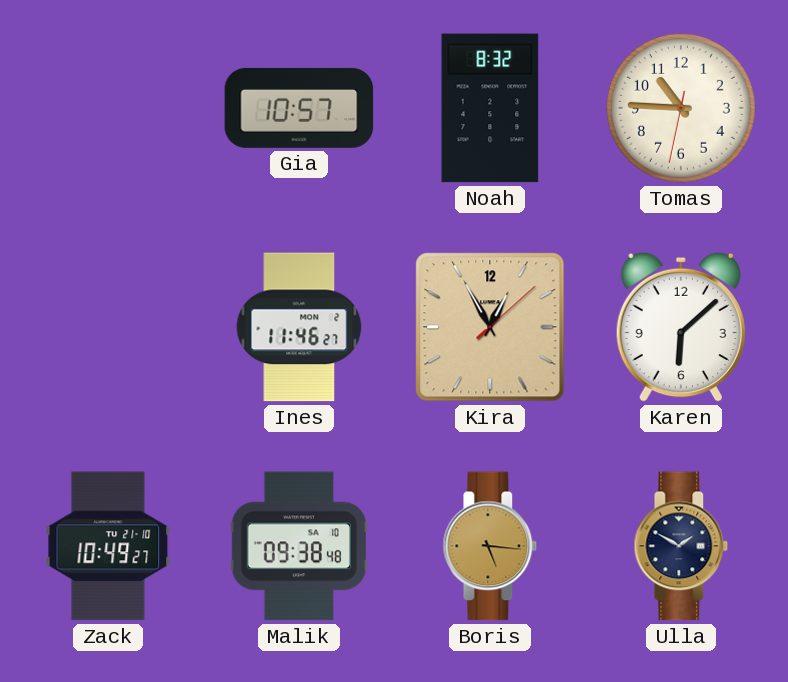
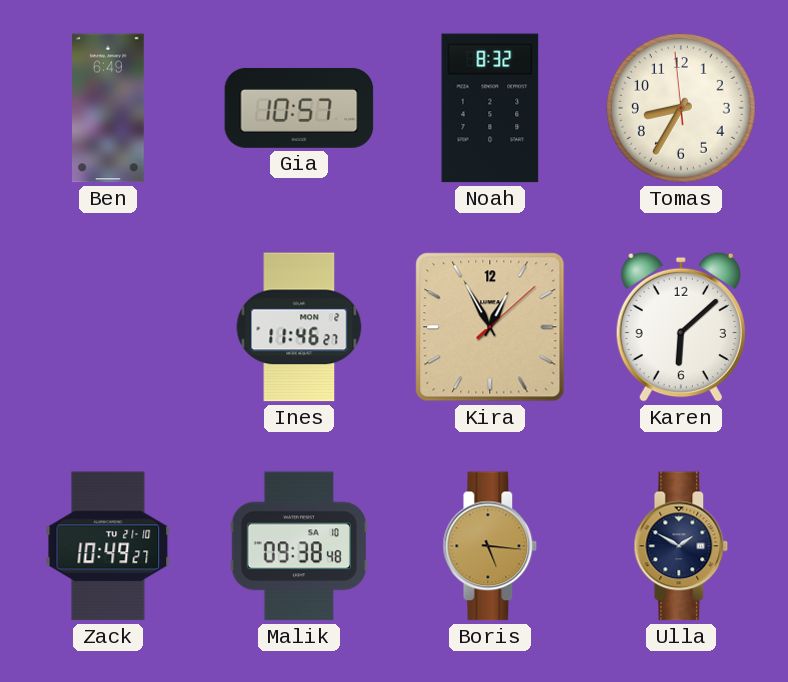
Ben: none -> 6:49 (109, 108)
Tomas: 10:45 -> 8:34 (681, 108)
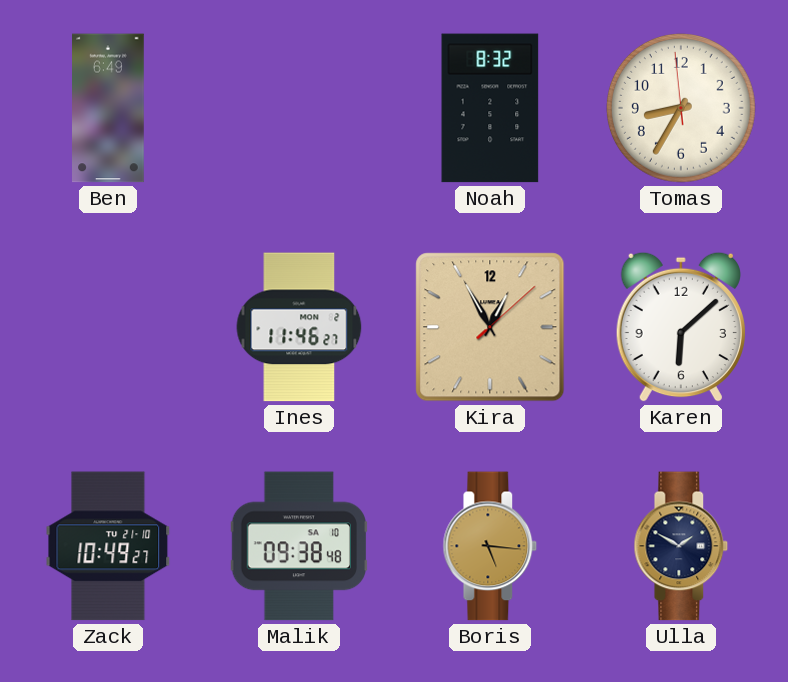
Gia: 10:57 -> none (299, 108)
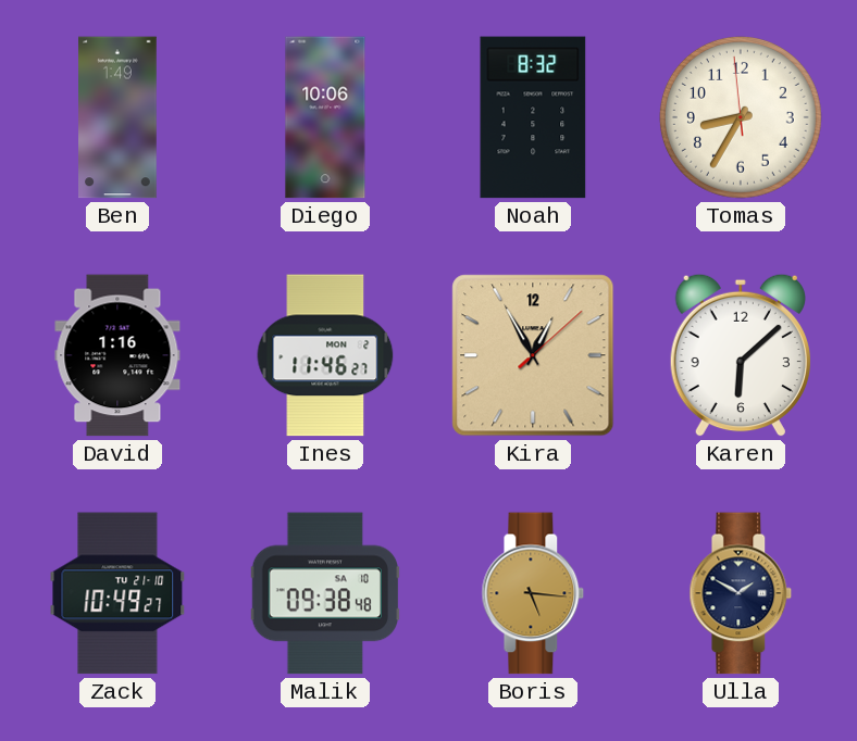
Ben: 6:49 -> 1:49 (119, 117)
Diego: none -> 10:06 (325, 117)
David: none -> 1:16 (117, 355)
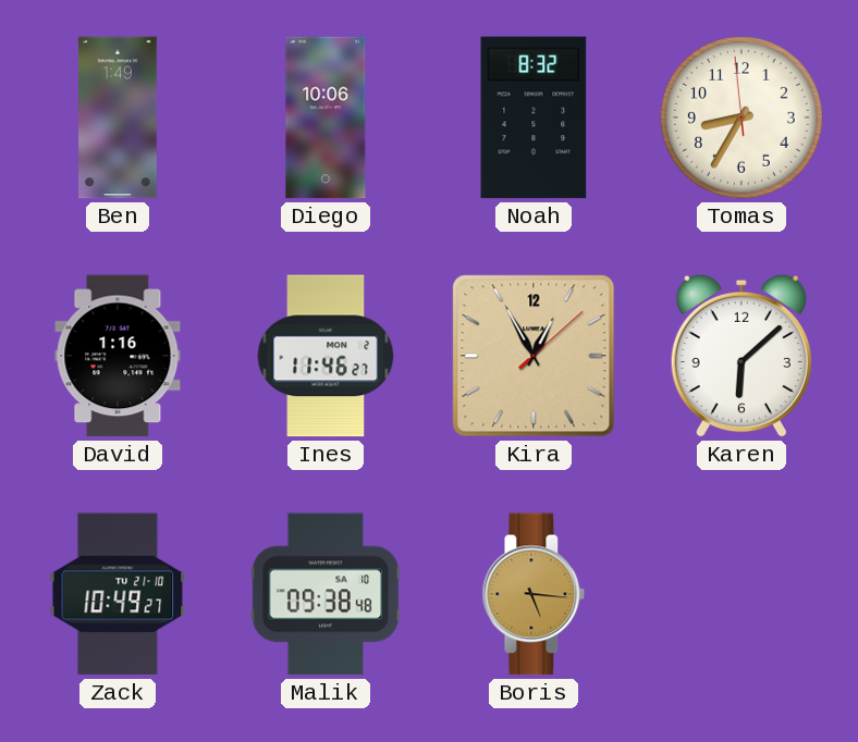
Ulla: 1:50 -> none (741, 593)
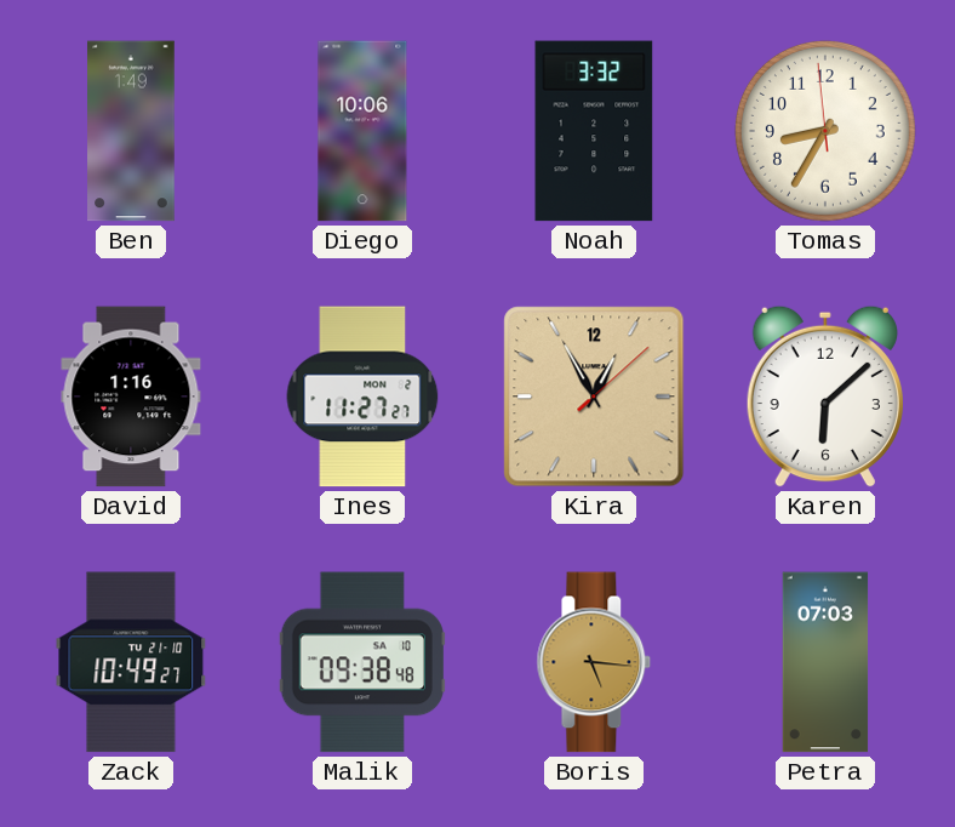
Noah: 8:32 -> 3:32 (594, 131)
Ines: 11:46 -> 11:27 (362, 397)
Petra: none -> 07:03 (825, 662)
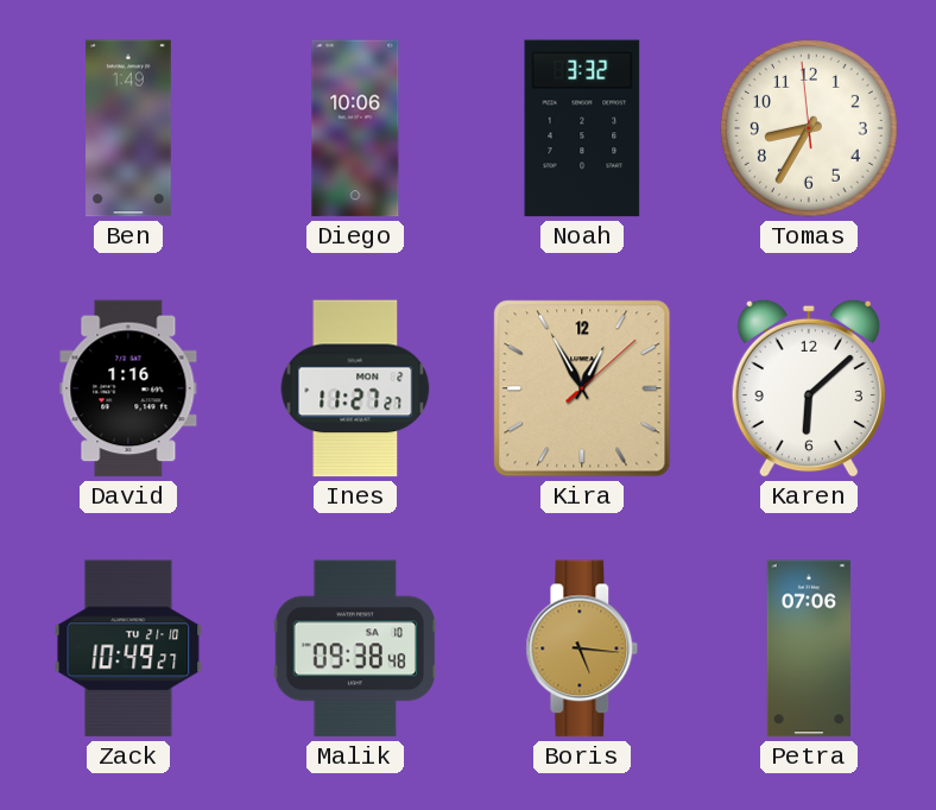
Petra: 07:03 -> 07:06 (809, 648)
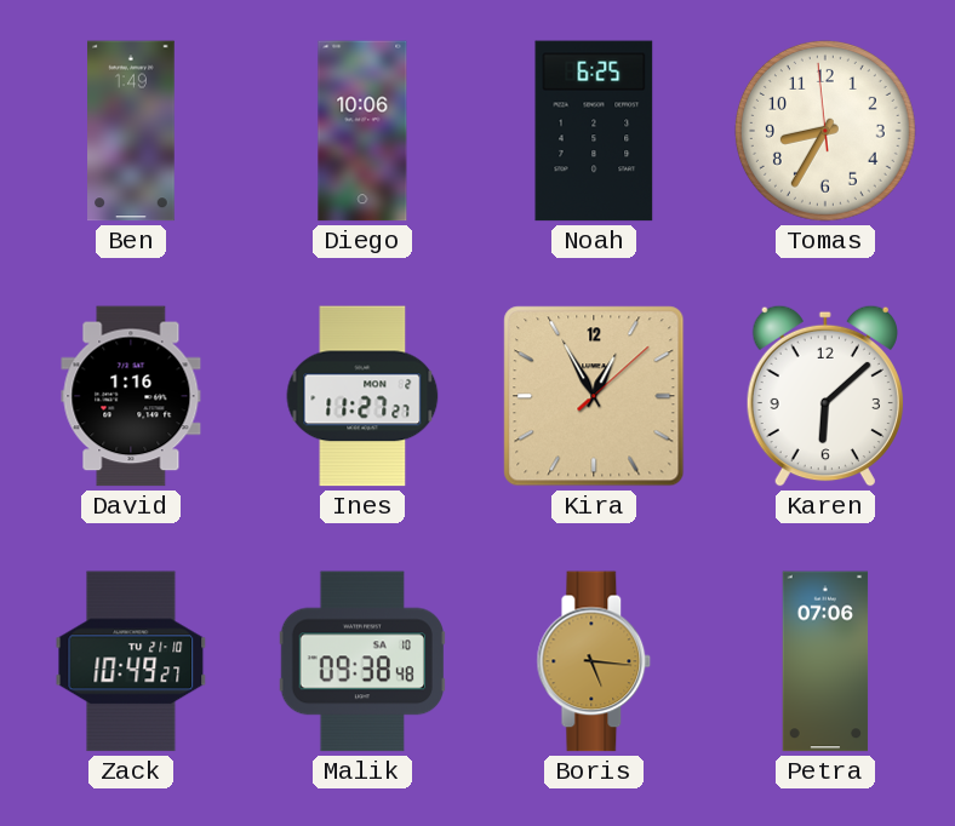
Noah: 3:32 -> 6:25 (594, 131)
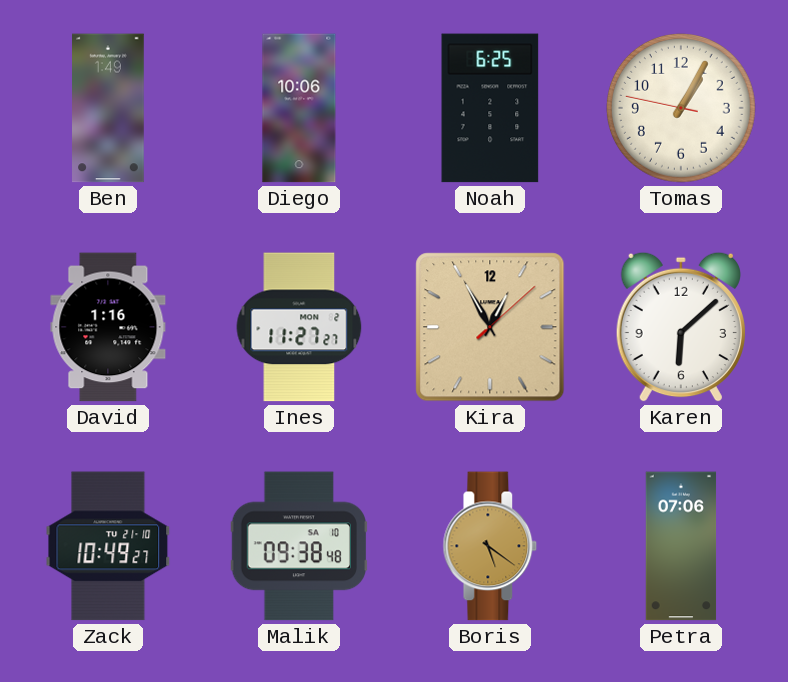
Tomas: 8:34 -> 1:04 (681, 108)
Boris: 5:16 -> 5:21 (490, 546)
